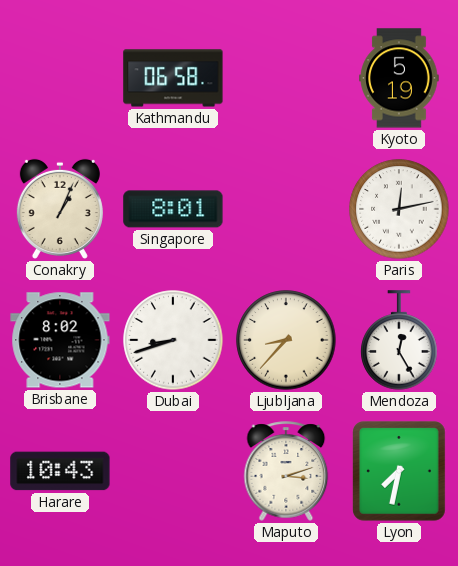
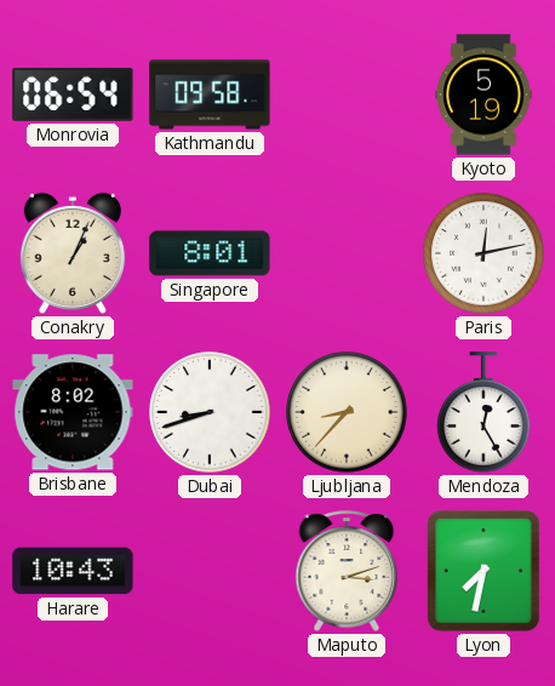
Monrovia: none -> 06:54 (73, 95)
Kathmandu: 06:58 -> 09:58 (210, 95)
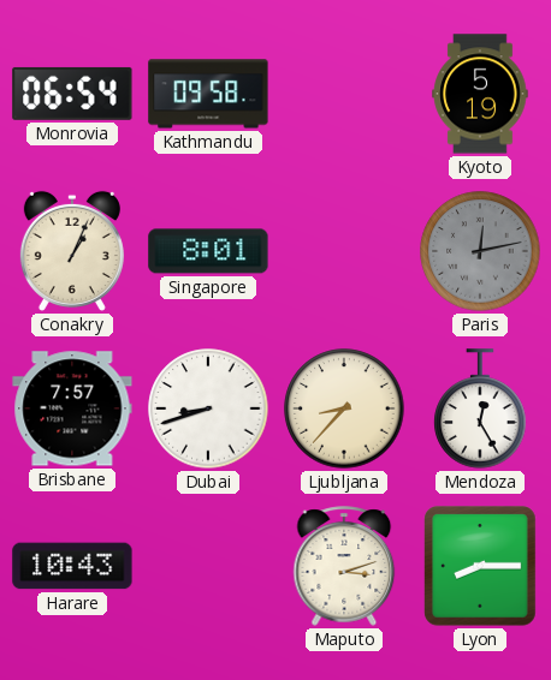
Paris dial: white -> grey (480, 251)
Brisbane: 8:02 -> 7:57 (72, 408)
Lyon: 7:32 -> 8:15 (481, 566)
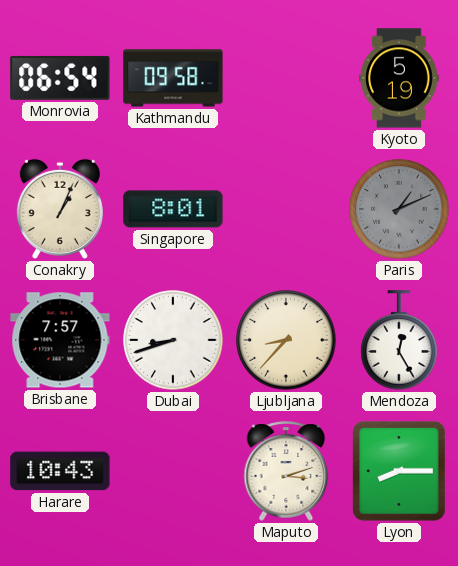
Paris: 12:13 -> 1:11 (399, 209)
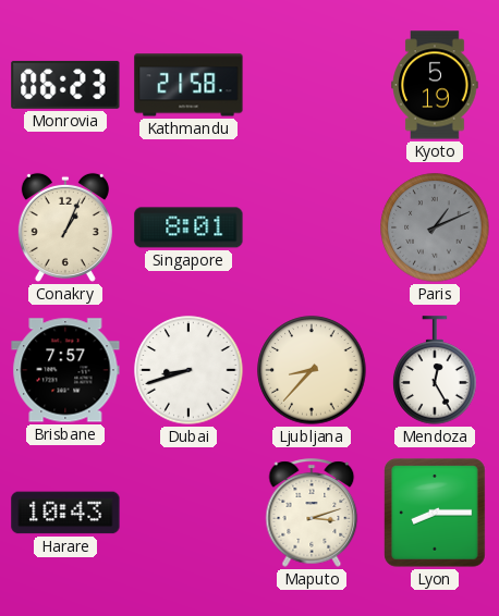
Monrovia: 06:54 -> 06:23 (65, 85)
Kathmandu: 09:58 -> 21:58 (188, 85)
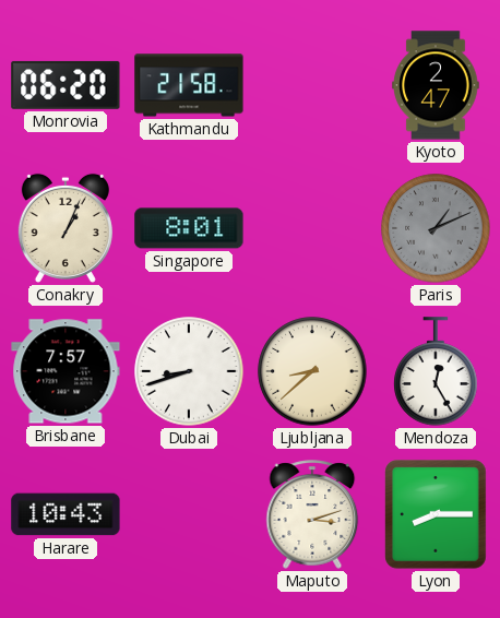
Monrovia: 06:23 -> 06:20 (66, 85)
Kyoto: 5:19 -> 2:47 (436, 85)
Ljubljana: 8:37 -> 8:38 (312, 371)
